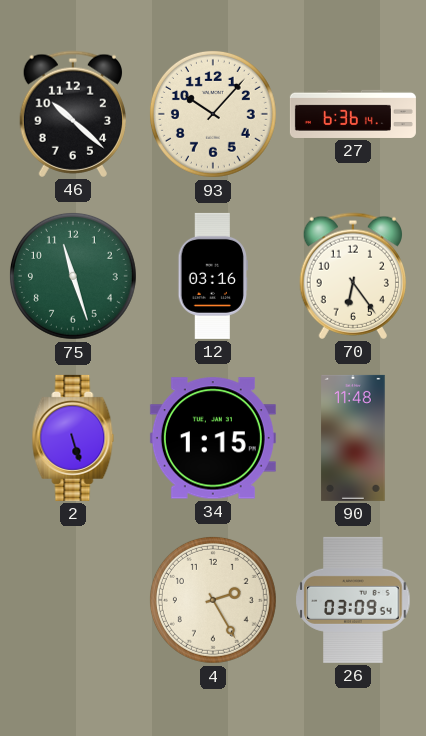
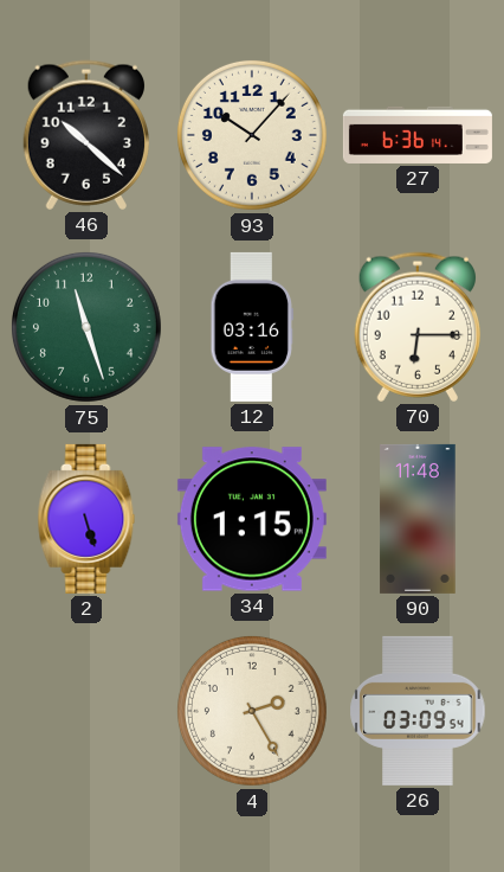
70: 6:24 -> 6:15 (416, 327)
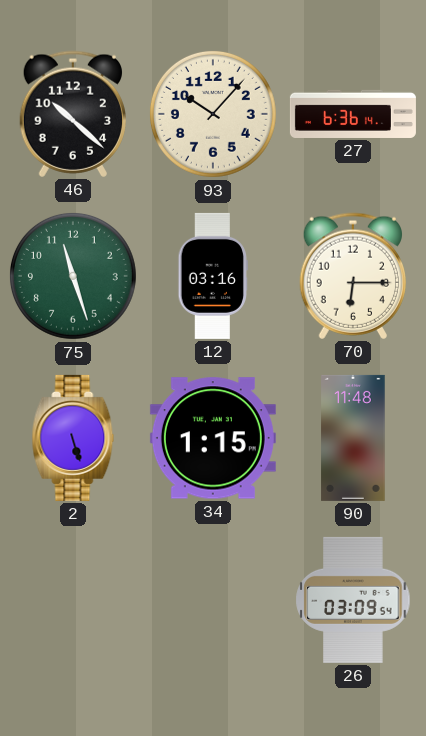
4: 2:25 -> none (252, 711)
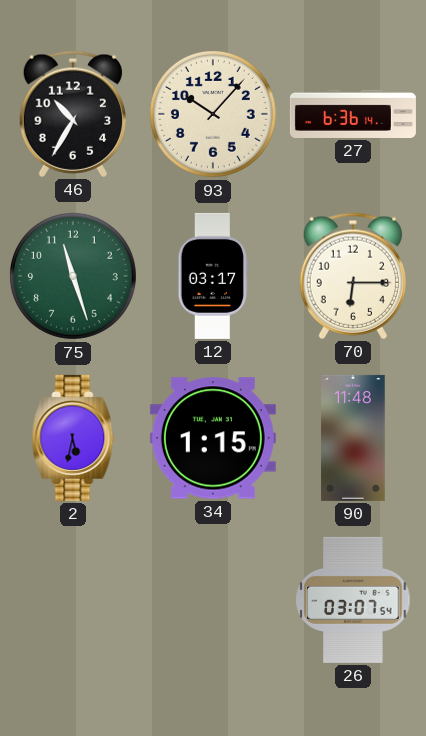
46: 10:22 -> 10:35 (72, 114)
12: 03:16 -> 03:17 (212, 276)
2: 5:27 -> 5:32 (73, 438)
26: 03:09 -> 03:07 (353, 600)
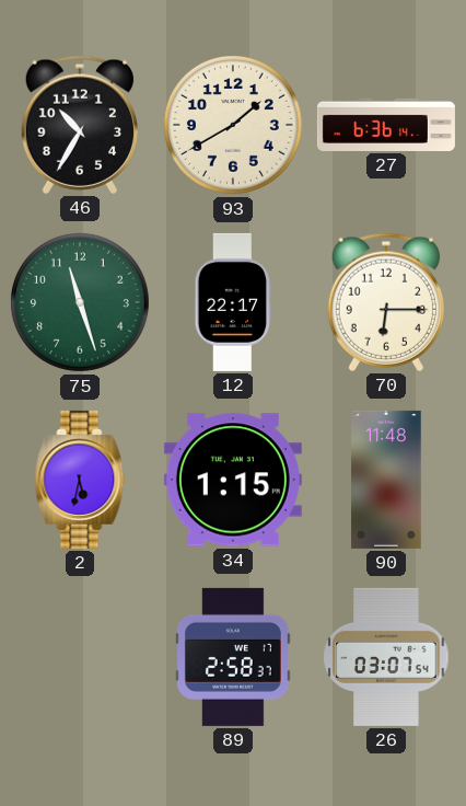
93: 10:07 -> 1:40 (233, 125)
12: 03:17 -> 22:17 (232, 302)
89: none -> 2:58 (233, 657)
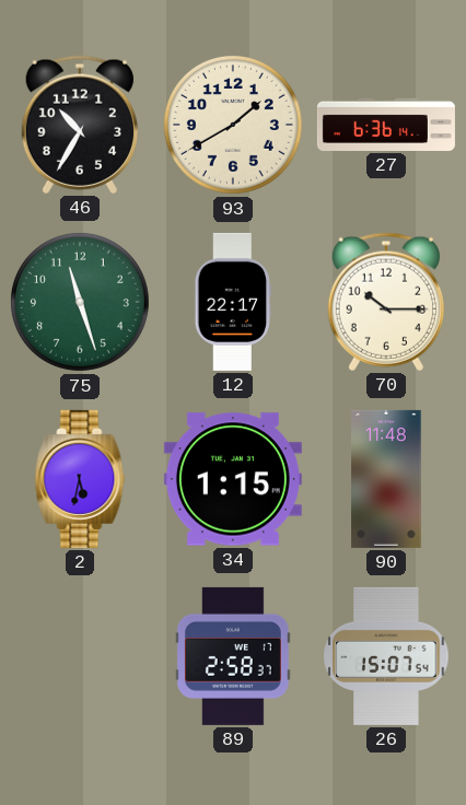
70: 6:15 -> 10:15 (385, 302)
26: 03:07 -> 15:07 (386, 656)
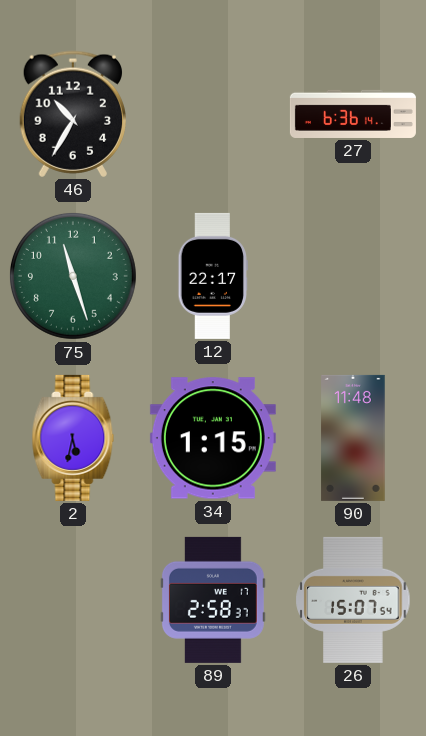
93: 1:40 -> none (233, 125)
70: 10:15 -> none (385, 302)
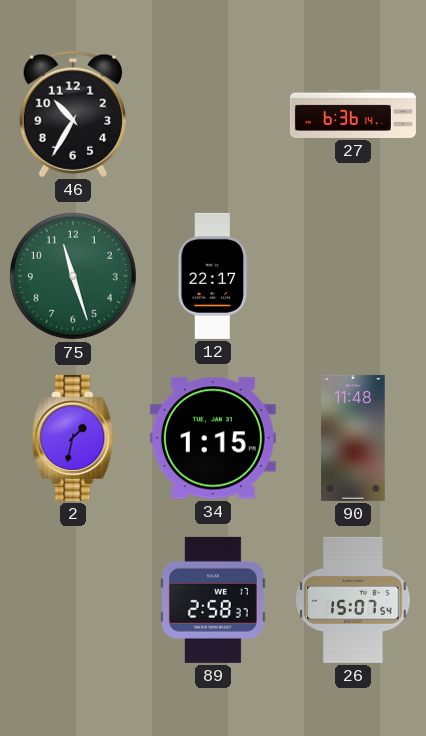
2: 5:32 -> 1:32 (73, 438)
